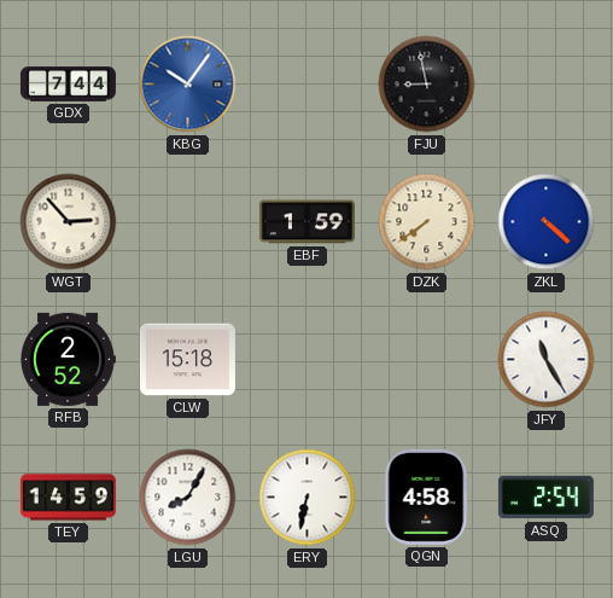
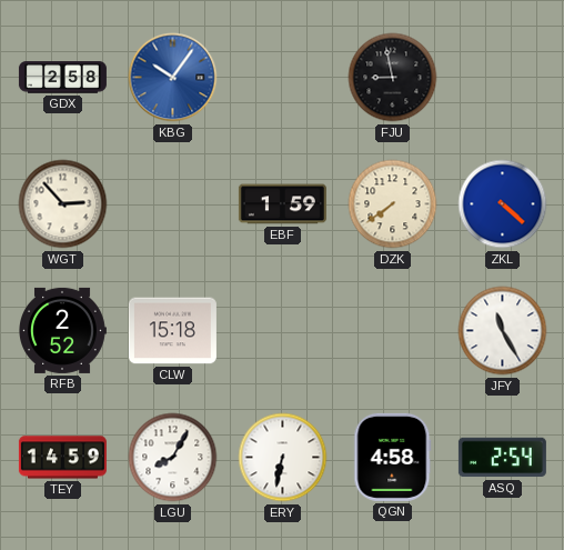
GDX: 7:44 -> 2:58 (62, 78)
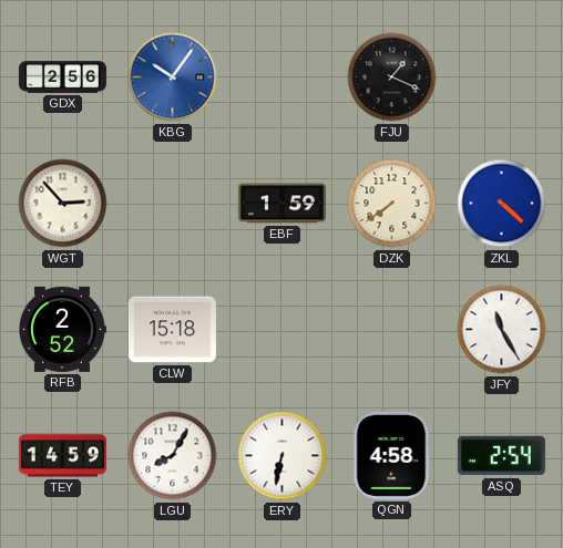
GDX: 2:58 -> 2:56 (62, 77)
FJU: 8:58 -> 1:19 (392, 77)
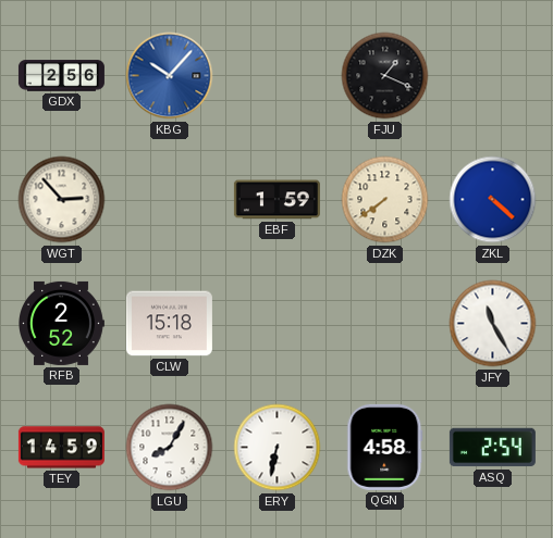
KBG: 10:06 -> 10:07 (170, 76)
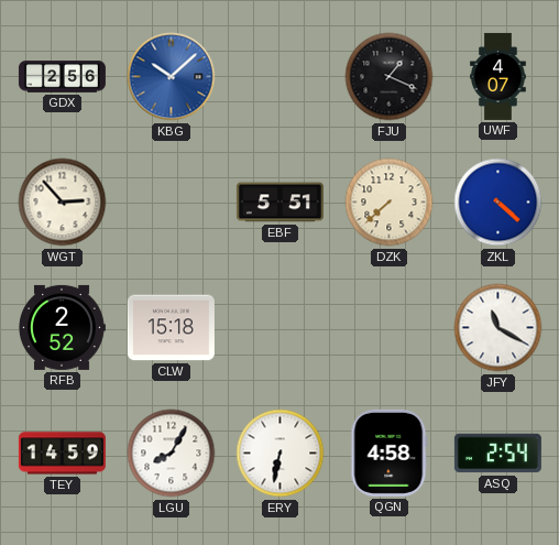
KBG: 10:07 -> 10:08 (172, 77)
UWF: none -> 4:07 (498, 76)
EBF: 1:59 -> 5:51 (279, 203)
DZK: 7:39 -> 7:38 (390, 203)
JFY: 11:25 -> 11:20 (498, 328)
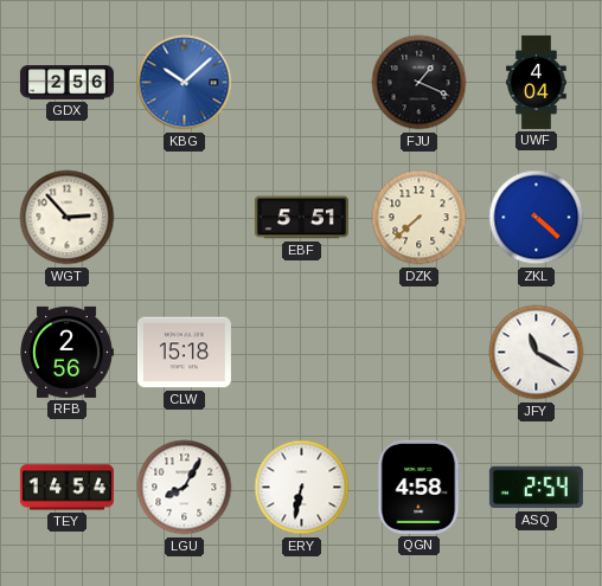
UWF: 4:07 -> 4:04 (537, 82)
RFB: 2:52 -> 2:56 (66, 352)
TEY: 14:59 -> 14:54 (66, 488)
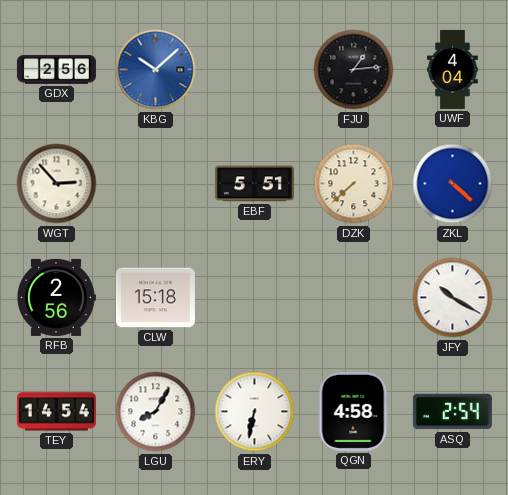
FJU: 1:19 -> 1:14 (354, 70)
JFY: 11:20 -> 10:20 (453, 298)
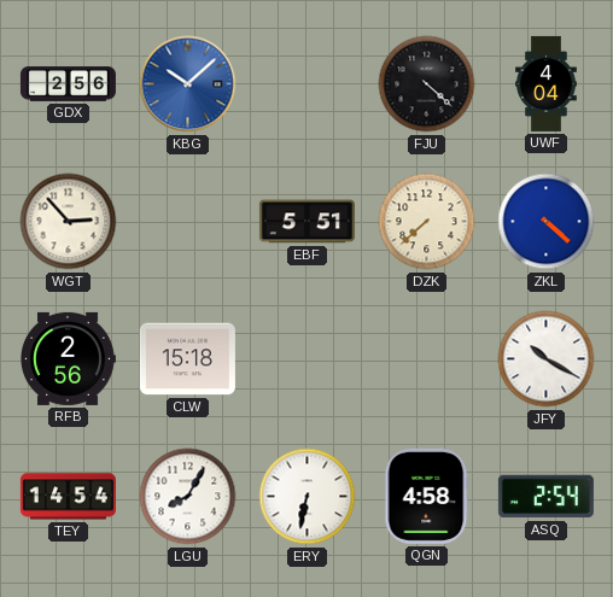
FJU: 1:14 -> 4:22 (427, 84)
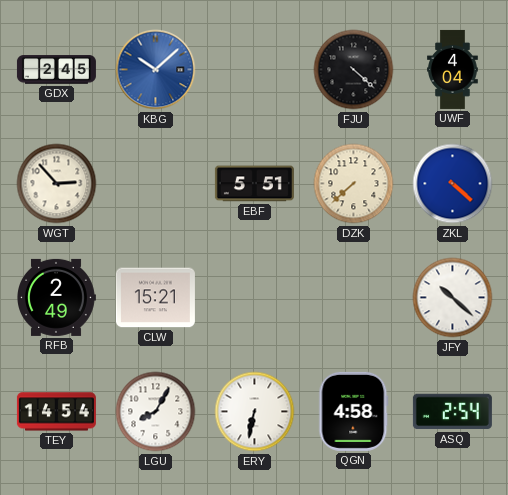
GDX: 2:56 -> 2:45 (56, 70)
RFB: 2:56 -> 2:49 (56, 297)
CLW: 15:18 -> 15:21 (155, 298)
JFY: 10:20 -> 10:22 (453, 298)
